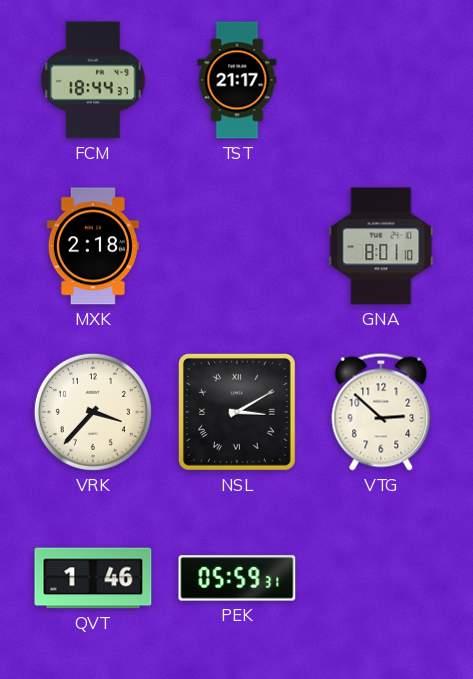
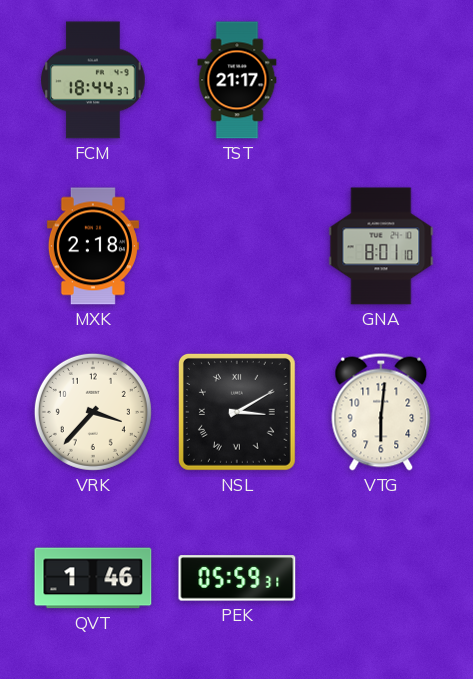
VTG: 2:52 -> 6:01 (381, 412)
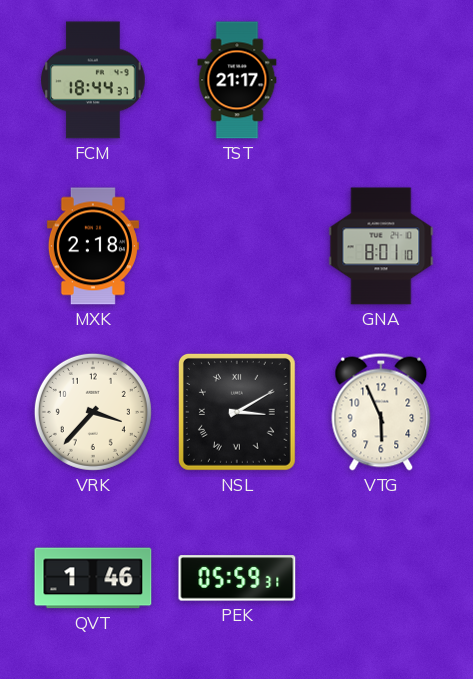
VTG: 6:01 -> 5:56 (381, 412)
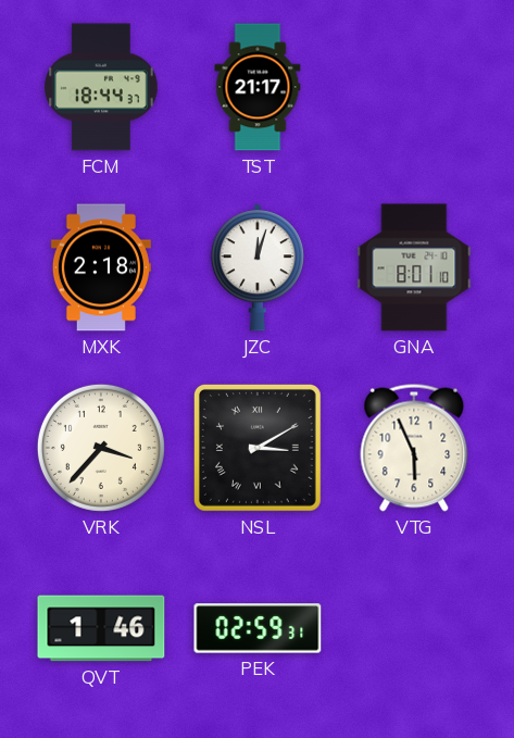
JZC: none -> 12:03 (258, 267)
PEK: 05:59 -> 02:59 (258, 628)
